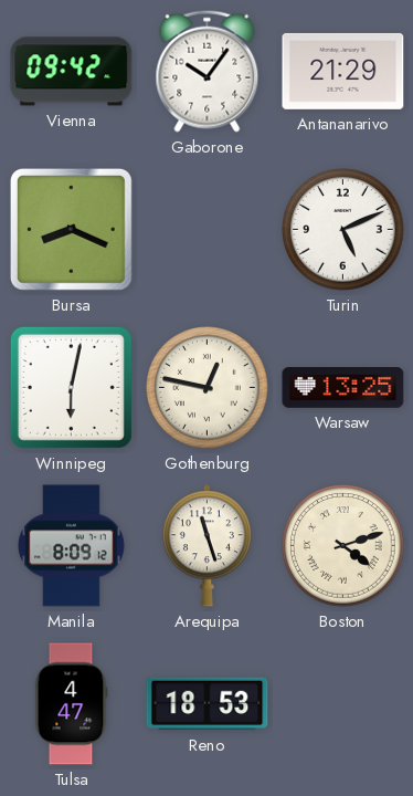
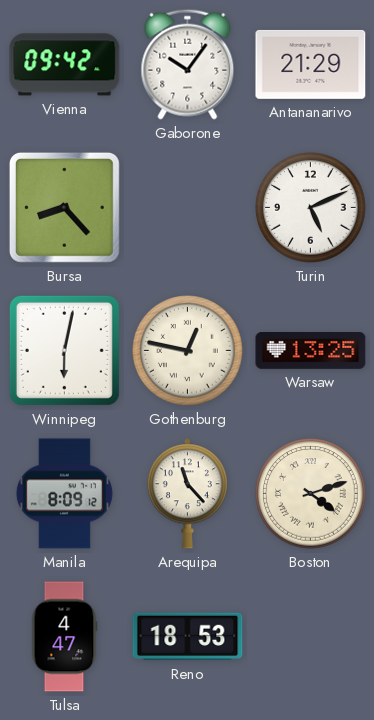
Bursa: 8:19 -> 8:23 (64, 207)
Arequipa: 11:27 -> 11:23 (187, 494)
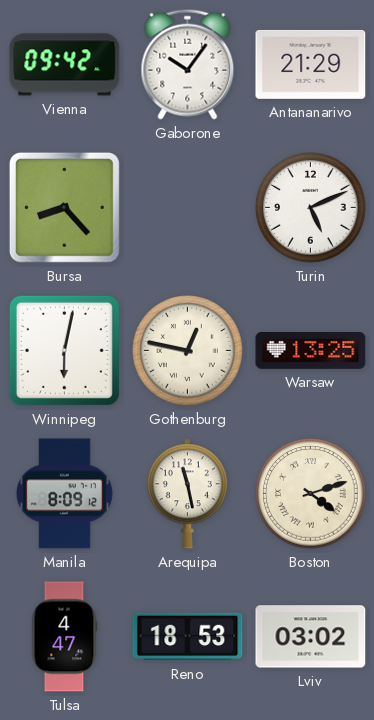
Arequipa: 11:23 -> 11:28 (187, 494)
Lviv: none -> 03:02 (311, 637)
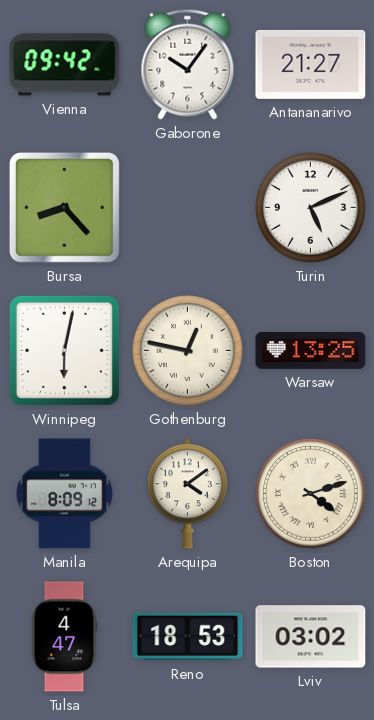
Antananarivo: 21:29 -> 21:27 (311, 64)
Arequipa: 11:28 -> 4:09 (187, 494)
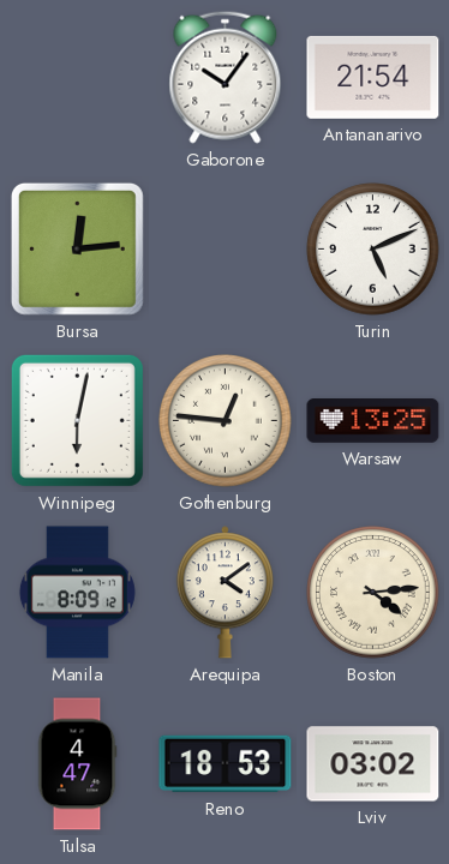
Vienna: 09:42 -> none (65, 65)
Antananarivo: 21:27 -> 21:54 (373, 77)
Bursa: 8:23 -> 12:14 (77, 248)
Gothenburg: 12:47 -> 12:46 (226, 421)
Boston: 4:12 -> 4:14 (373, 593)
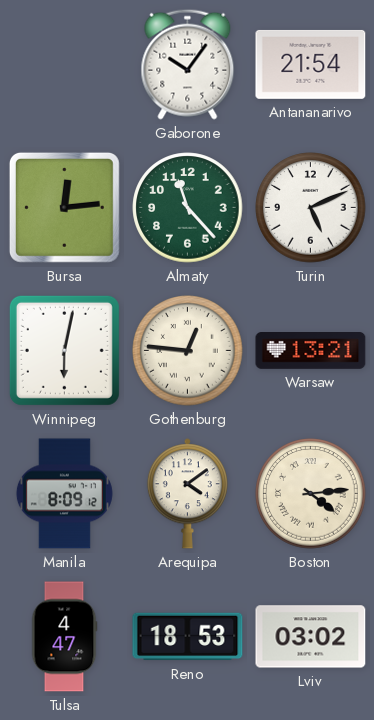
Almaty: none -> 11:23 (188, 208)
Warsaw: 13:25 -> 13:21 (311, 351)
